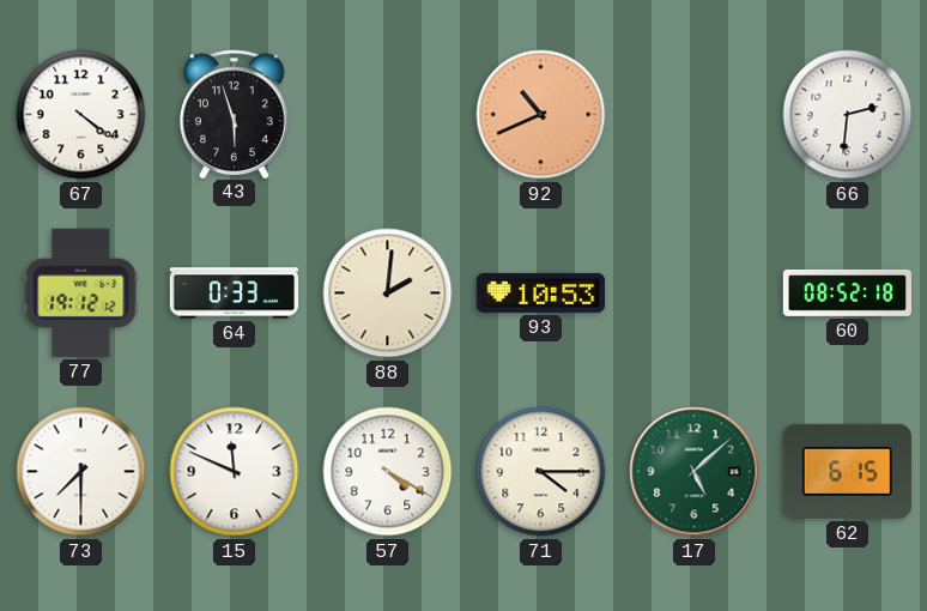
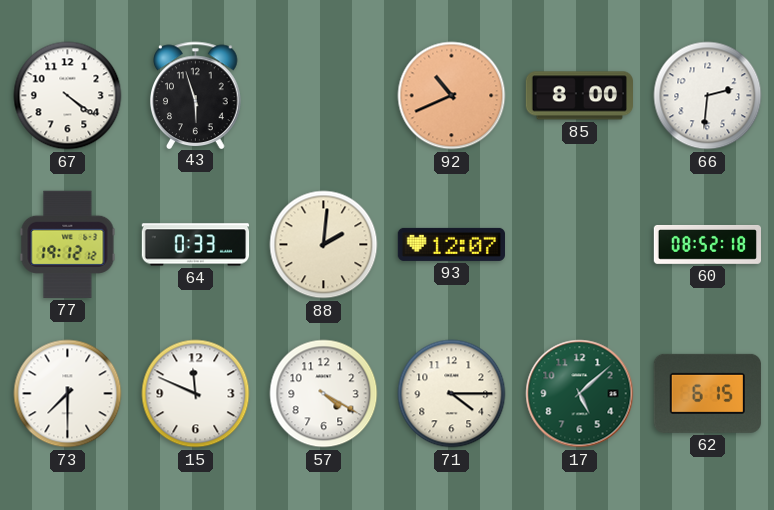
85: none -> 8:00 (579, 96)
93: 10:53 -> 12:07 (451, 244)
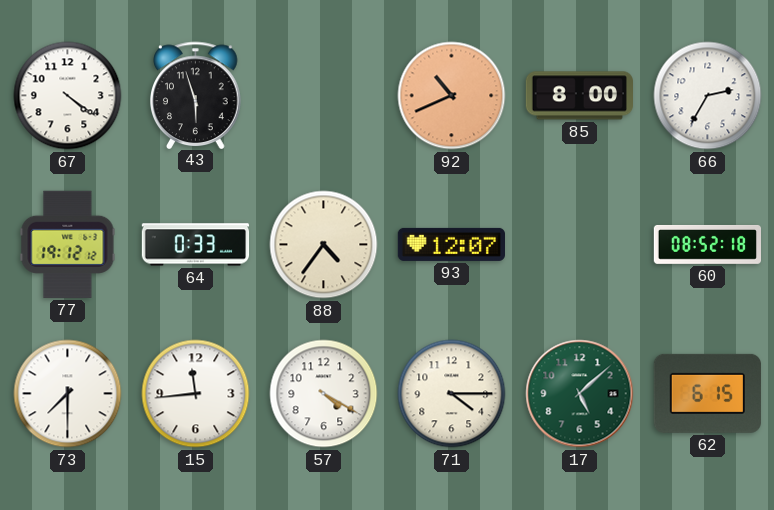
66: 2:31 -> 2:35 (708, 96)
88: 2:01 -> 4:36 (324, 245)
15: 11:49 -> 11:44 (196, 394)
